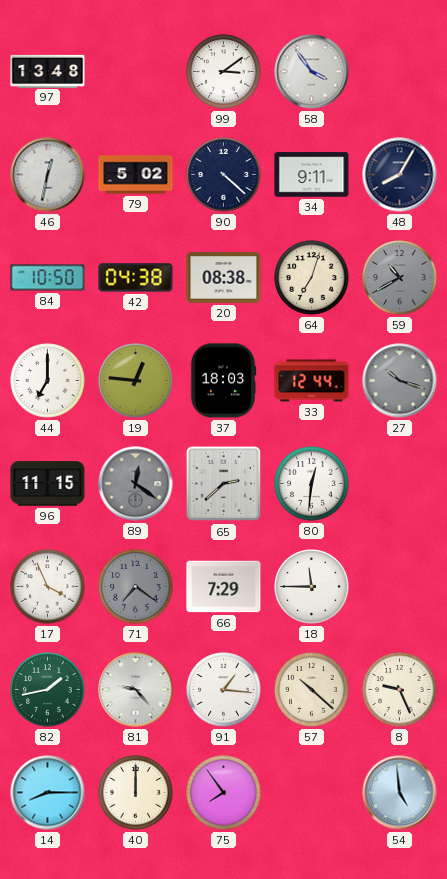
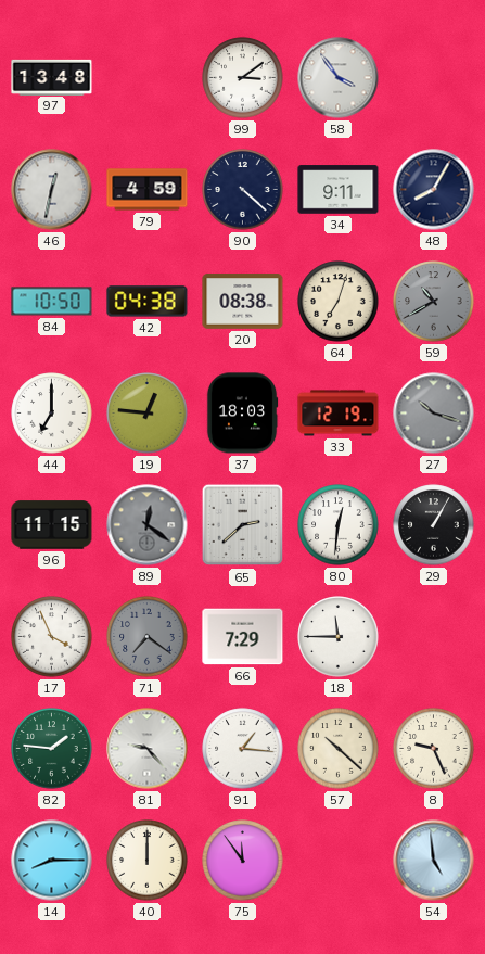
79: 5:02 -> 4:59 (148, 190)
33: 12:44 -> 12:19 (339, 414)
29: none -> 1:05 (434, 525)
82: 1:43 -> 1:46 (52, 749)
75: 7:54 -> 11:54 (243, 861)
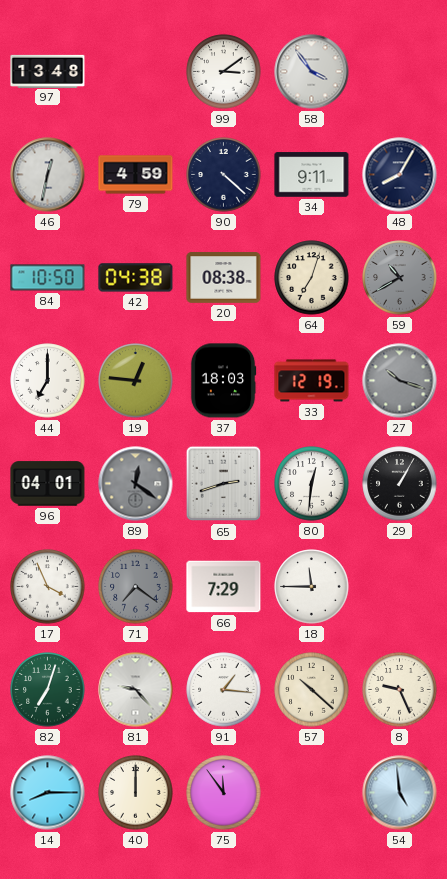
96: 11:15 -> 04:01 (48, 484)
65: 2:38 -> 2:42 (224, 484)
82: 1:46 -> 7:03 (48, 690)
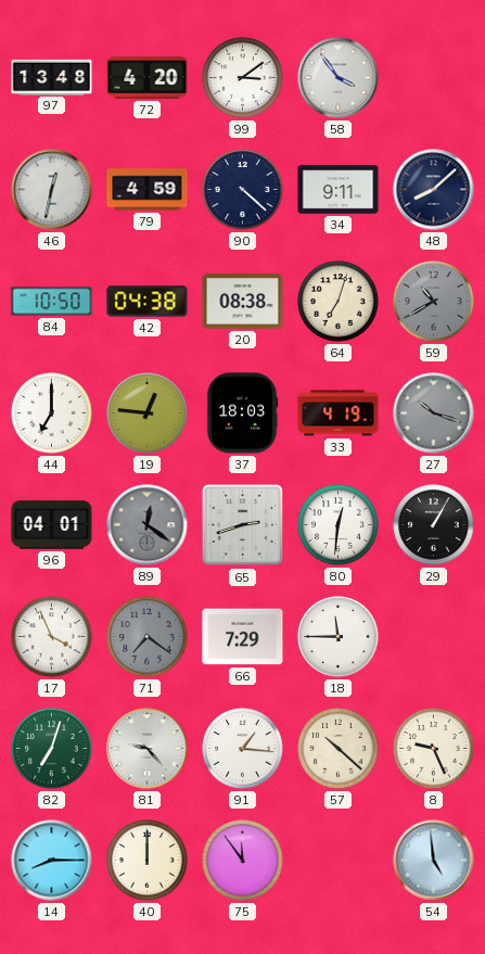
72: none -> 4:20 (148, 78)
48: 8:05 -> 8:08 (434, 190)
33: 12:19 -> 4:19 (339, 414)
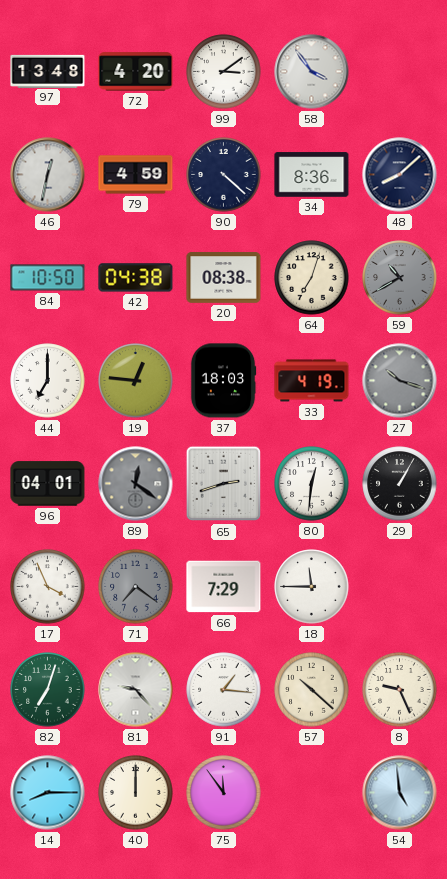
34: 9:11 -> 8:36 (312, 175)
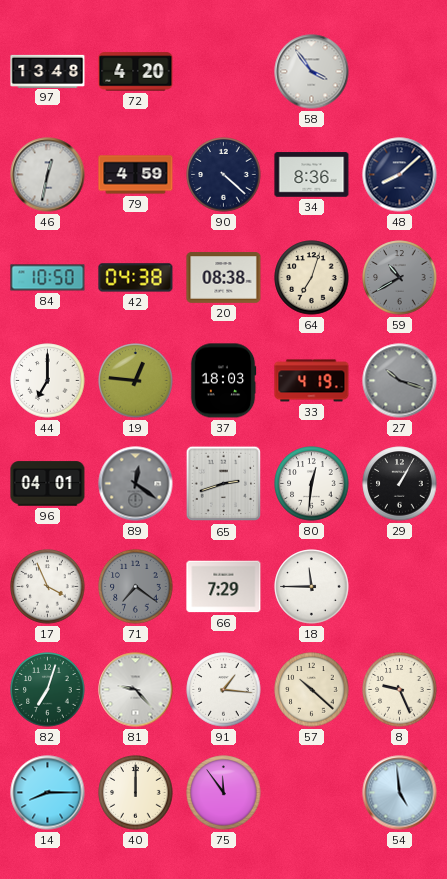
99: 3:09 -> none (224, 72)
